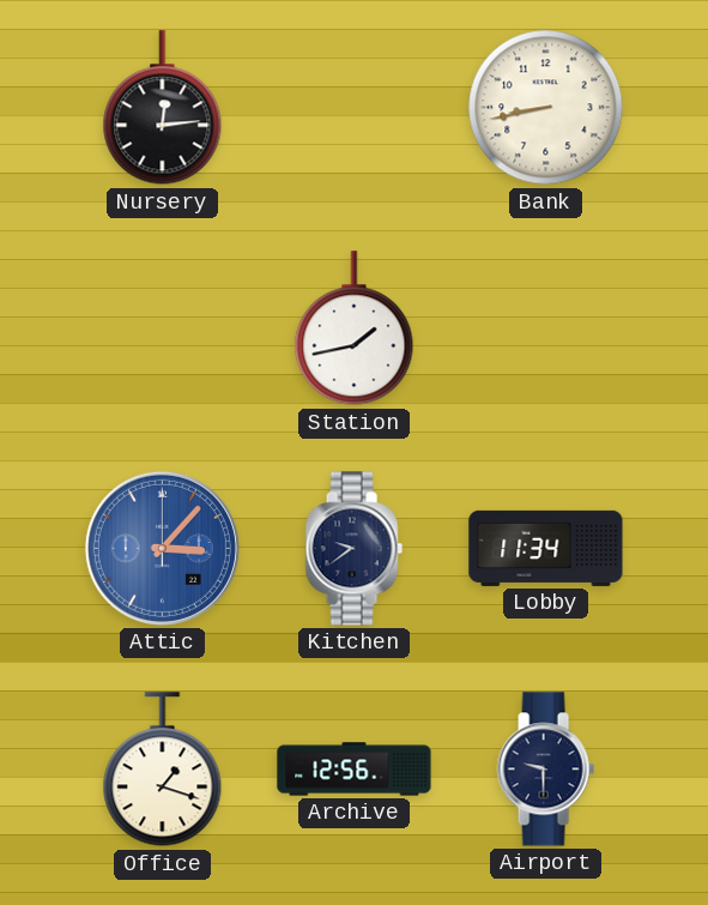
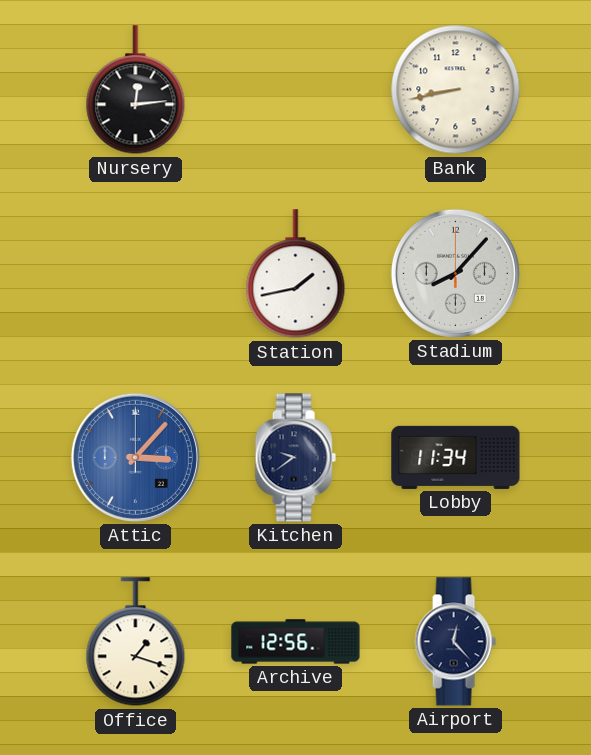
Stadium: none -> 8:07 (455, 273)
Airport: 9:30 -> 12:23 (455, 642)
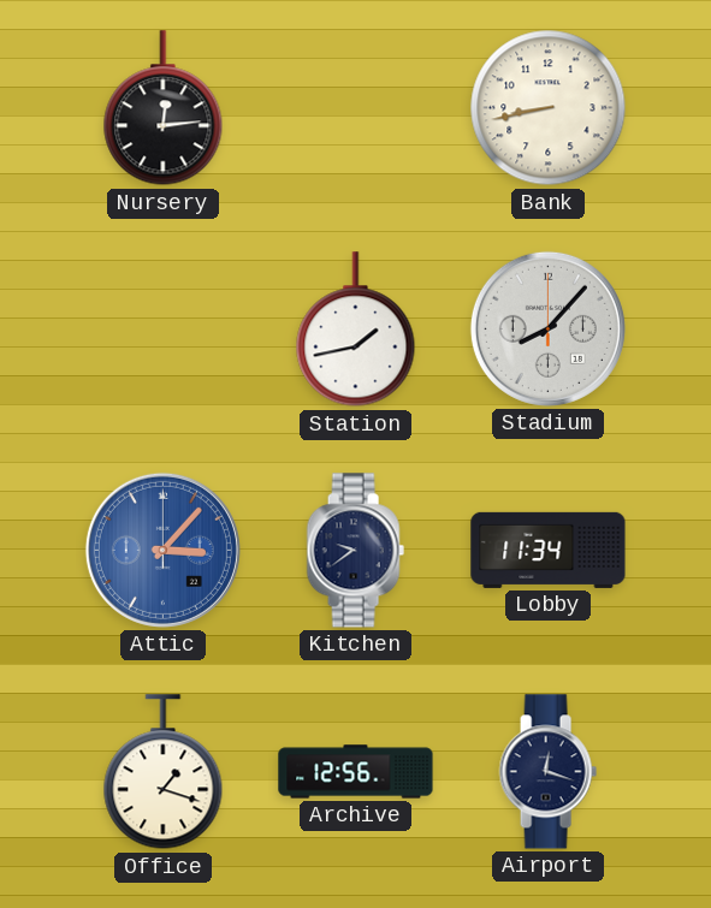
Airport: 12:23 -> 12:18 (547, 772)
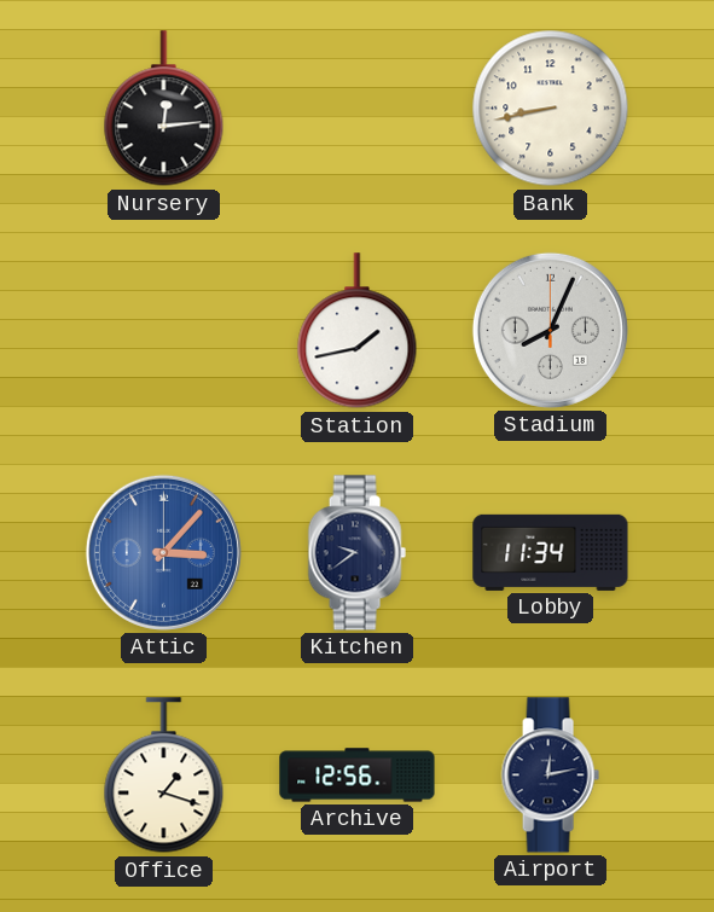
Stadium: 8:07 -> 8:04 (550, 330)
Airport: 12:18 -> 12:13 (550, 776)
